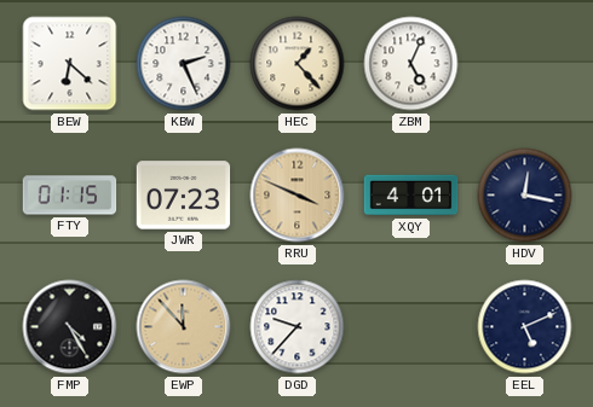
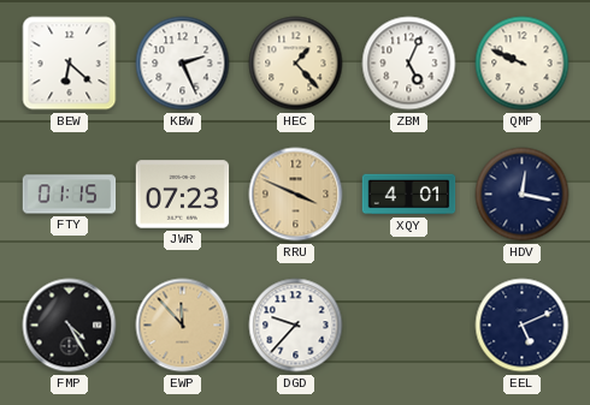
QMP: none -> 9:49 (523, 64)
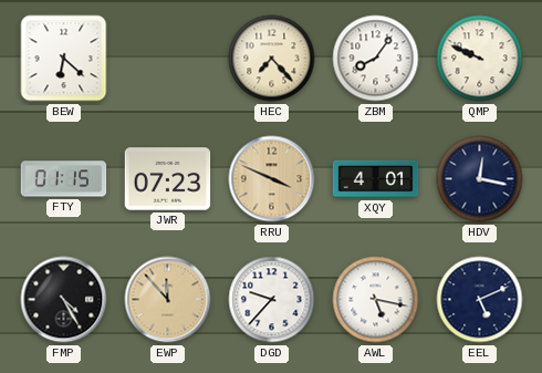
KBW: 2:26 -> none (183, 64)
HEC: 1:23 -> 7:23 (272, 59)
ZBM: 5:04 -> 8:06 (376, 59)
AWL: none -> 5:17 (376, 300)
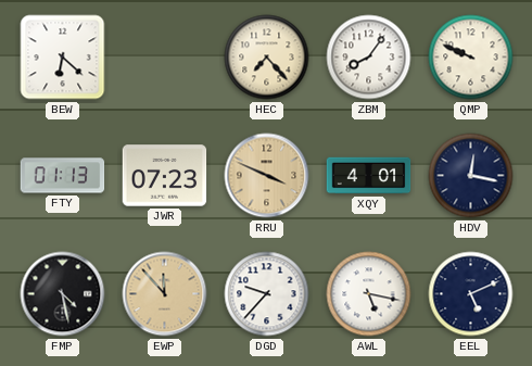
FTY: 01:15 -> 01:13 (63, 176)
FMP: 4:25 -> 4:28 (63, 294)
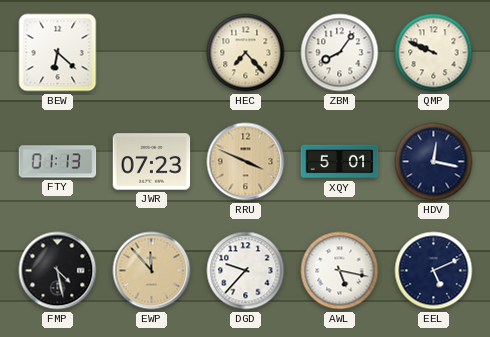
XQY: 4:01 -> 5:01 (340, 162)
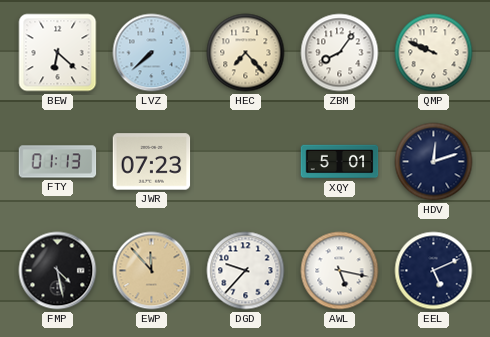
LVZ: none -> 7:38 (152, 53)
RRU: 3:49 -> none (246, 162)
HDV: 12:17 -> 12:12 (434, 162)
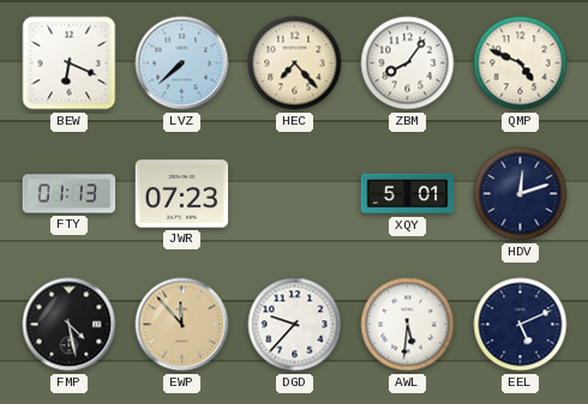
BEW: 6:22 -> 6:19 (70, 64)
QMP: 9:49 -> 4:49 (521, 64)
AWL: 5:17 -> 5:31 (408, 325)
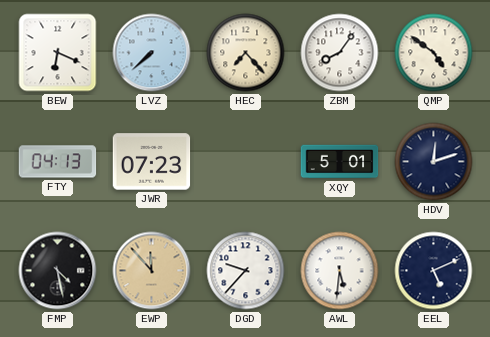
QMP: 4:49 -> 4:51 (434, 53)
FTY: 01:13 -> 04:13 (58, 162)
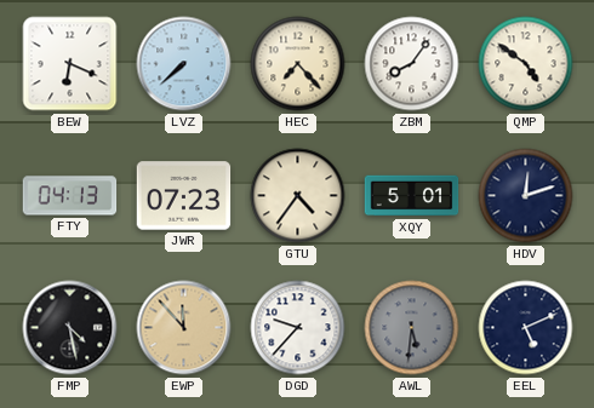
GTU: none -> 4:36 (298, 196)
AWL dial: white -> grey (412, 328)
